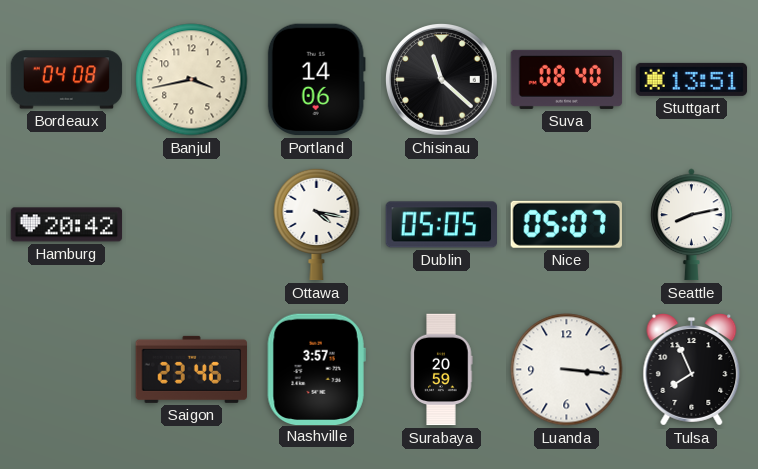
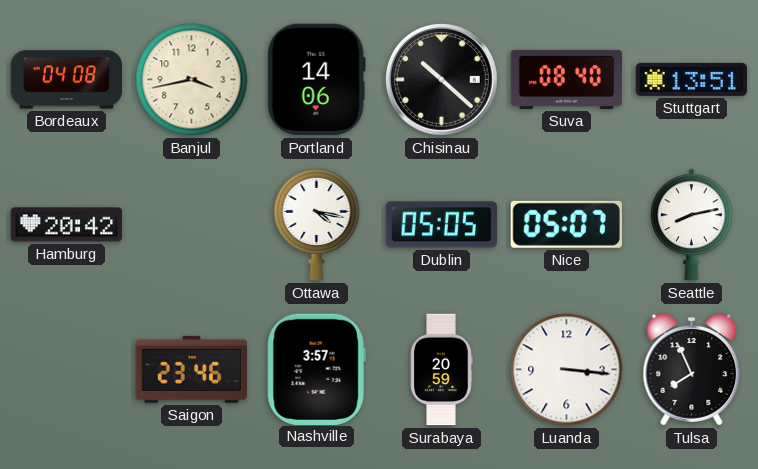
Chisinau: 11:22 -> 10:22 (442, 80)
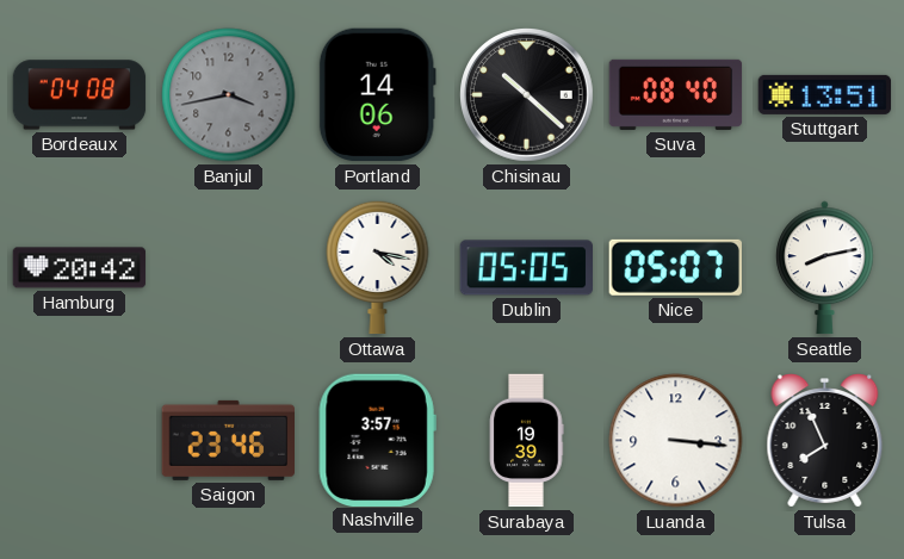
Banjul dial: cream -> grey (229, 95)
Surabaya: 20:59 -> 19:39 (526, 441)
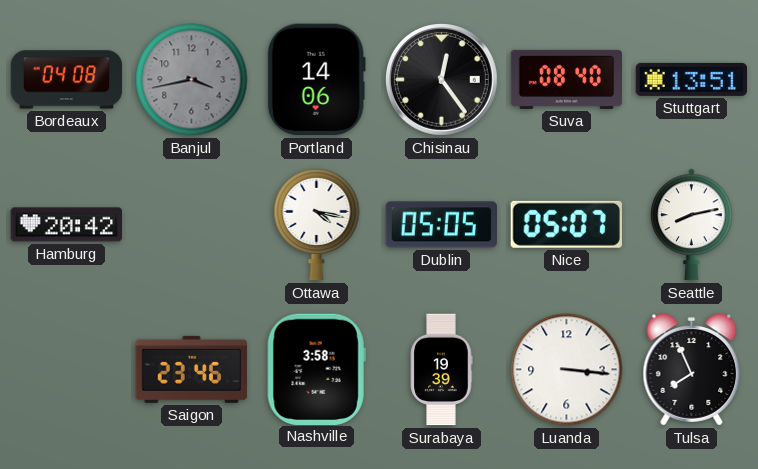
Chisinau: 10:22 -> 12:24 (442, 80)
Nashville: 3:57 -> 3:58 (316, 369)
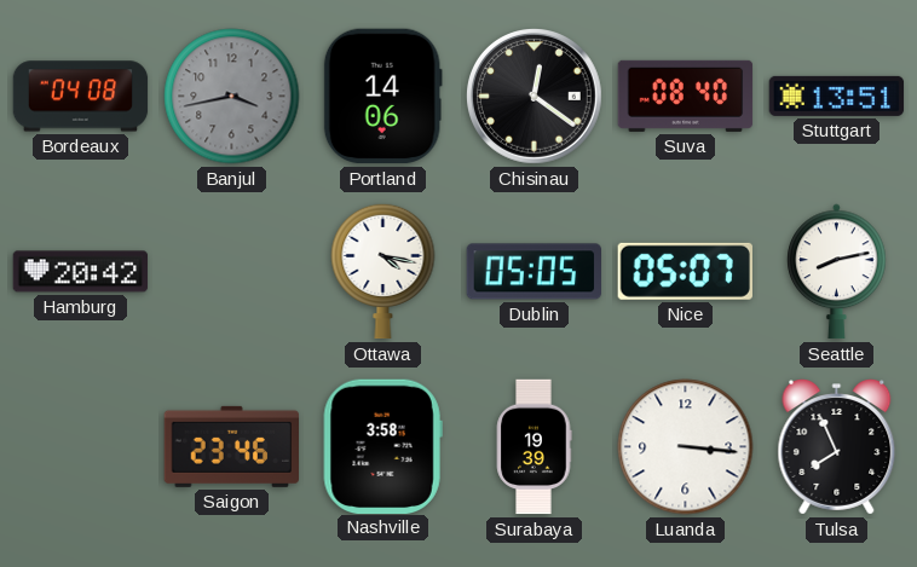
Chisinau: 12:24 -> 12:21 (535, 97)
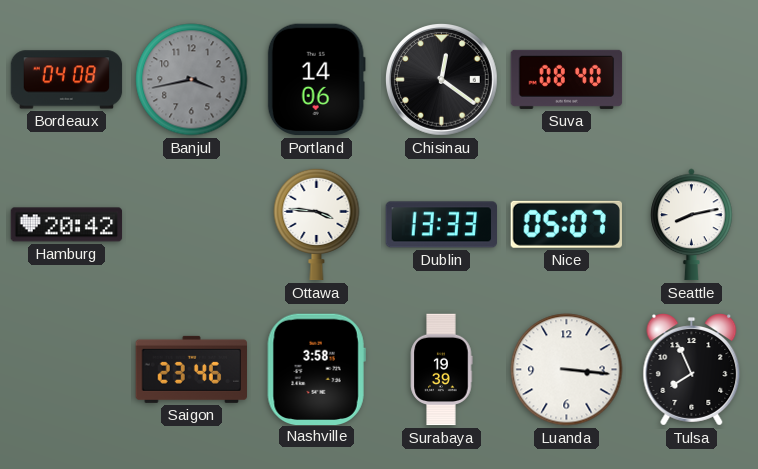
Stuttgart: 13:51 -> none (837, 96)
Ottawa: 4:17 -> 3:46 (317, 224)
Dublin: 05:05 -> 13:33 (442, 225)
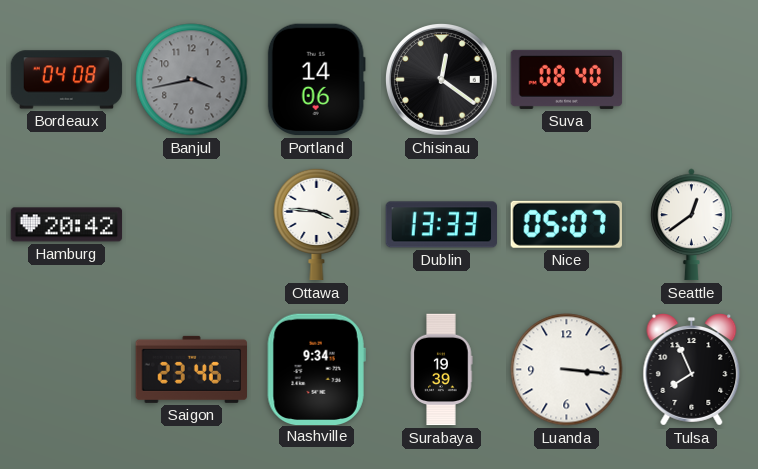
Seattle: 8:13 -> 12:39 (692, 225)
Nashville: 3:58 -> 9:34 (316, 369)
